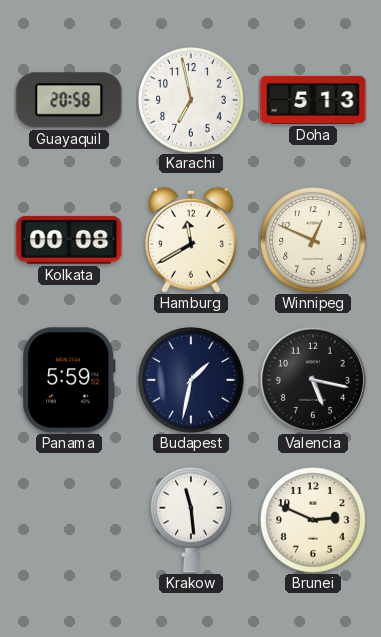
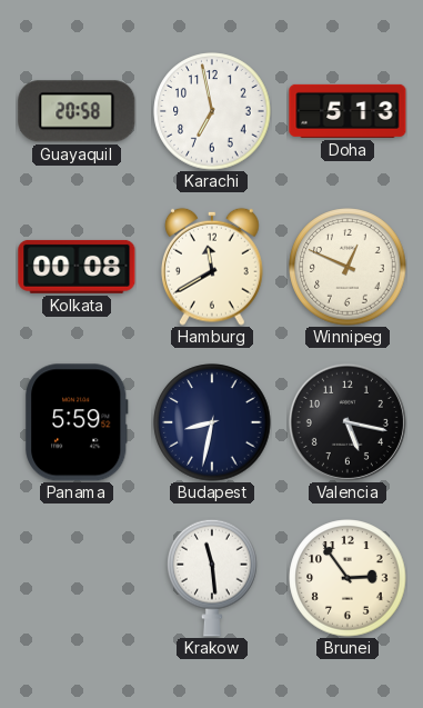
Budapest: 1:32 -> 8:32 (212, 422)
Brunei: 2:49 -> 2:54 (348, 578)
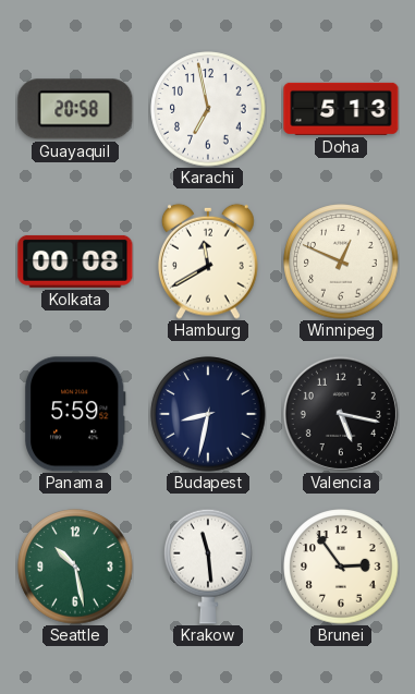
Seattle: none -> 10:28 (75, 567)
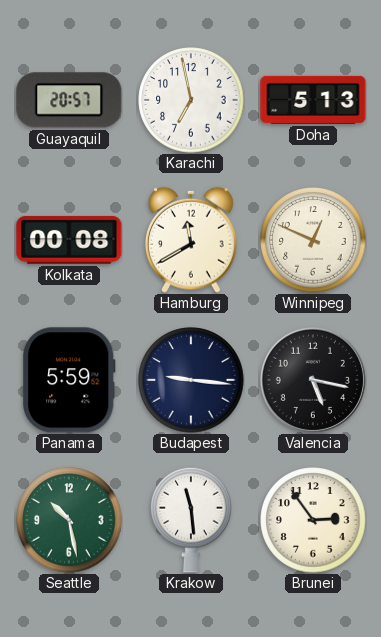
Guayaquil: 20:58 -> 20:57 (69, 100)
Budapest: 8:32 -> 9:16 (191, 380)
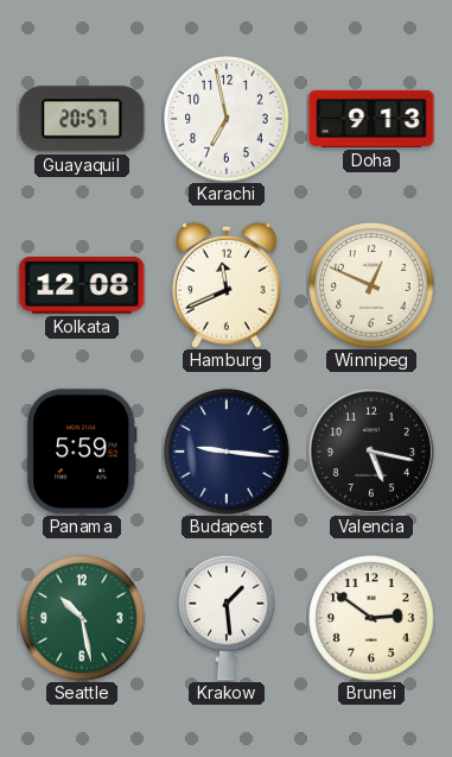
Doha: 5:13 -> 9:13 (371, 119)
Kolkata: 00:08 -> 12:08 (82, 285)
Hamburg: 11:40 -> 11:41 (227, 285)
Krakow: 11:29 -> 1:29 (227, 618)
Brunei: 2:54 -> 2:51 (371, 618)
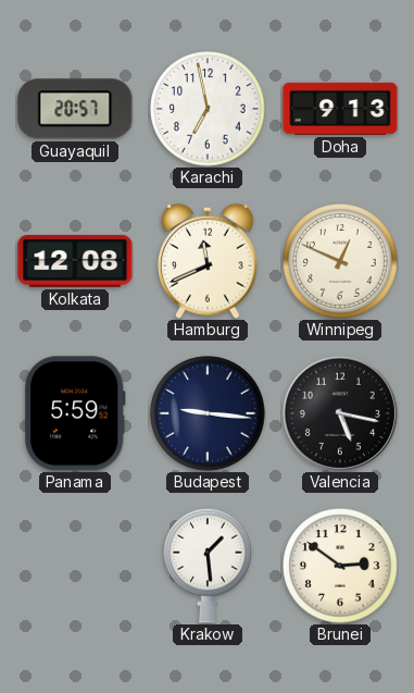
Seattle: 10:28 -> none (82, 618)
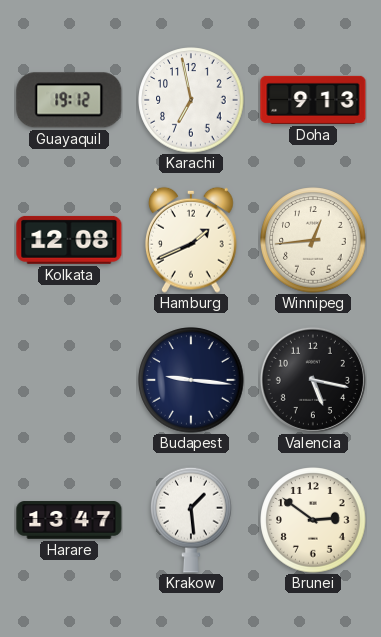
Guayaquil: 20:57 -> 19:12 (69, 100)
Hamburg: 11:41 -> 1:41 (191, 240)
Winnipeg: 12:49 -> 12:44 (313, 240)
Panama: 5:59 -> none (76, 413)
Harare: none -> 13:47 (69, 520)
